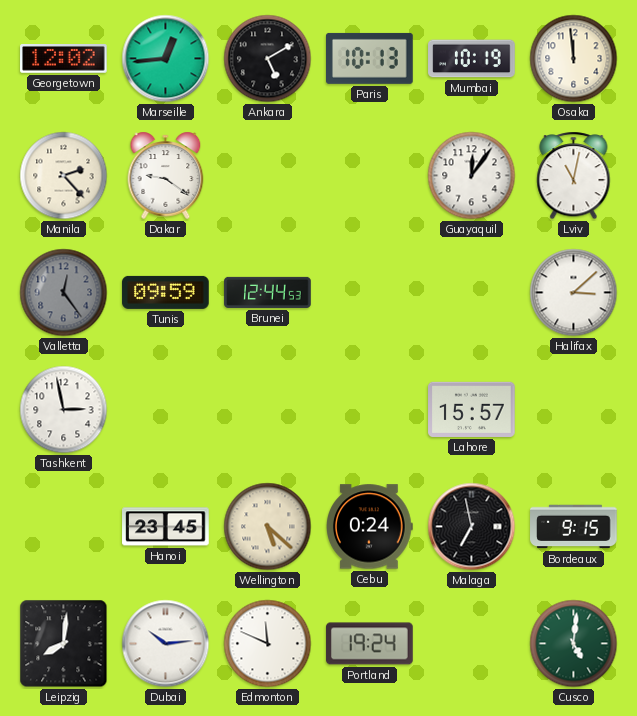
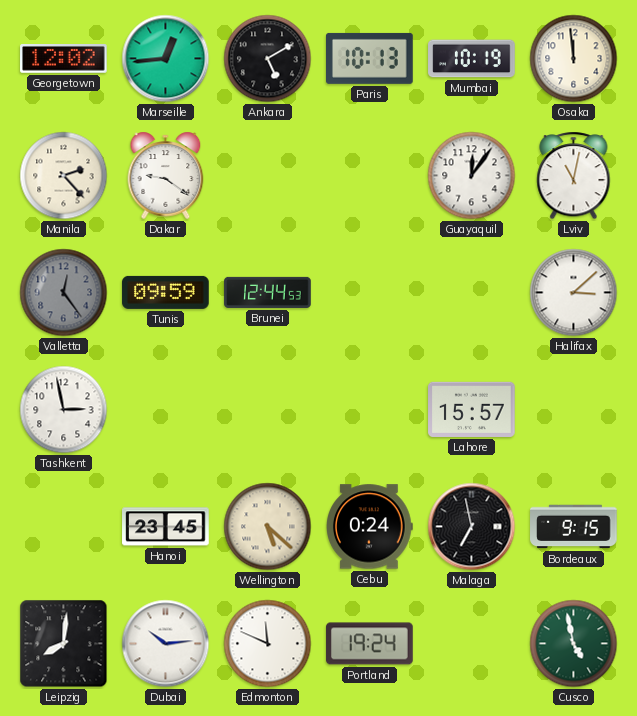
Cusco: 5:01 -> 4:58 (574, 644)
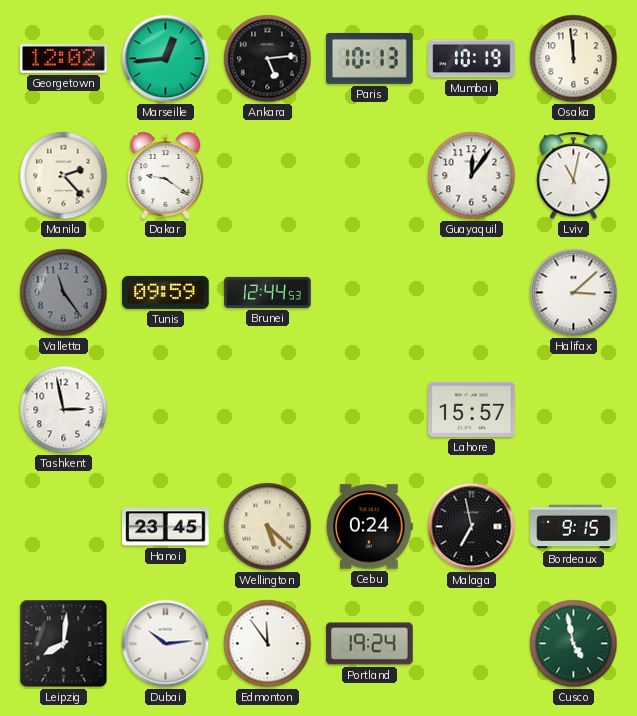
Ankara: 5:10 -> 5:14 (268, 59)
Valletta: 12:24 -> 11:24 (64, 293)
Edmonton: 11:49 -> 11:54 (268, 644)
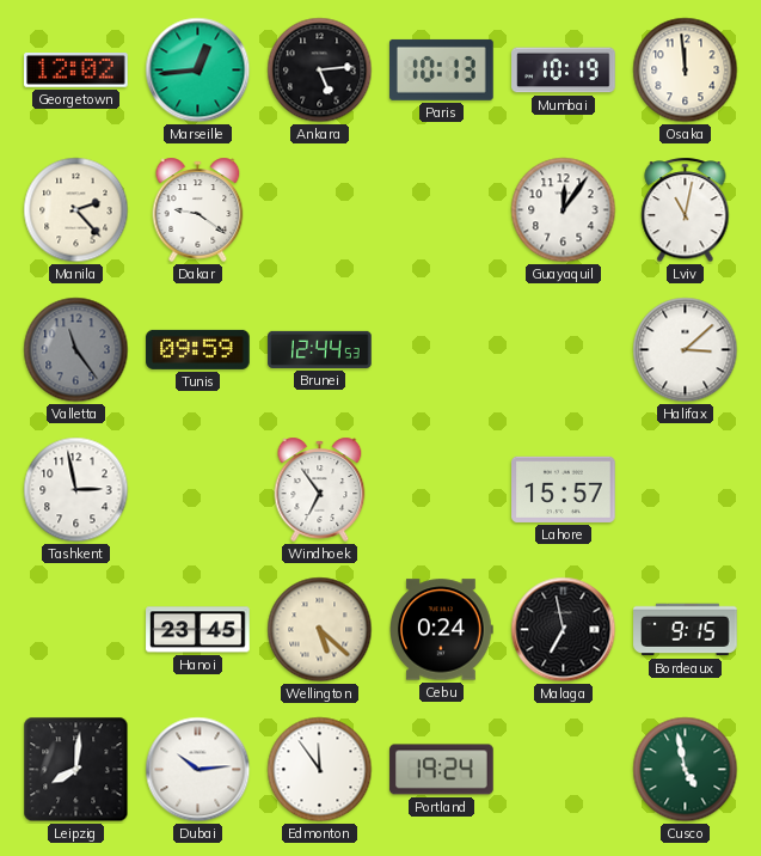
Windhoek: none -> 6:54 (320, 489)
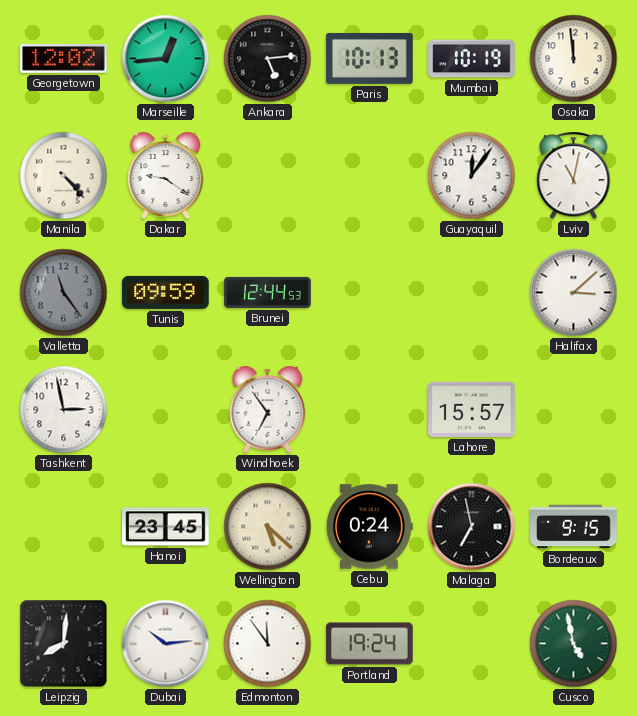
Manila: 2:23 -> 4:23 (64, 176)
